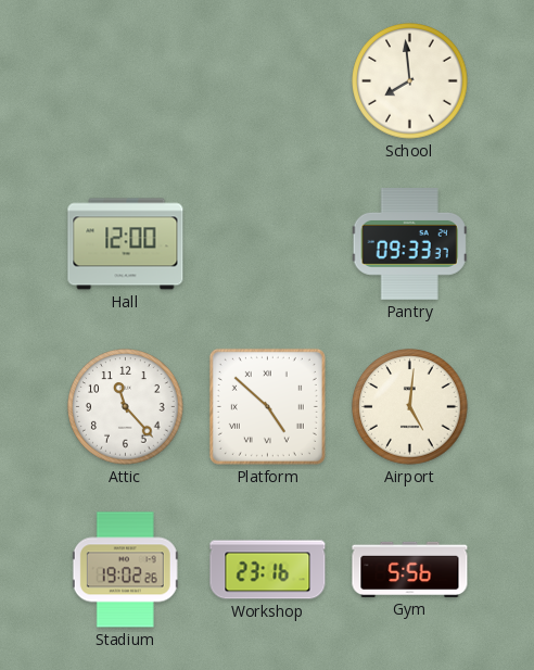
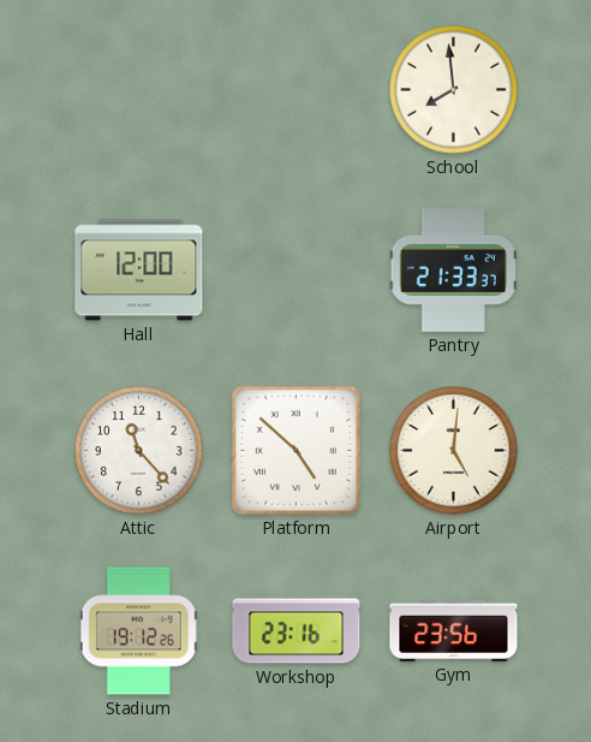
Pantry: 09:33 -> 21:33 (453, 271)
Stadium: 19:02 -> 19:12 (138, 631)
Gym: 5:56 -> 23:56 (454, 630)
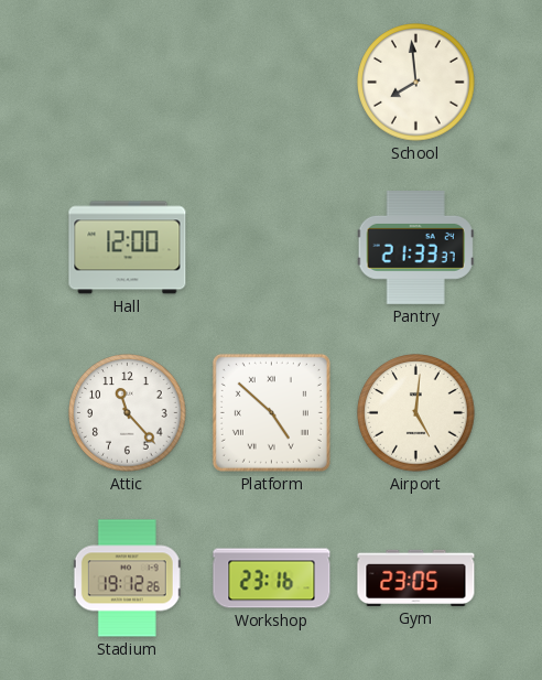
Gym: 23:56 -> 23:05 (416, 578)
